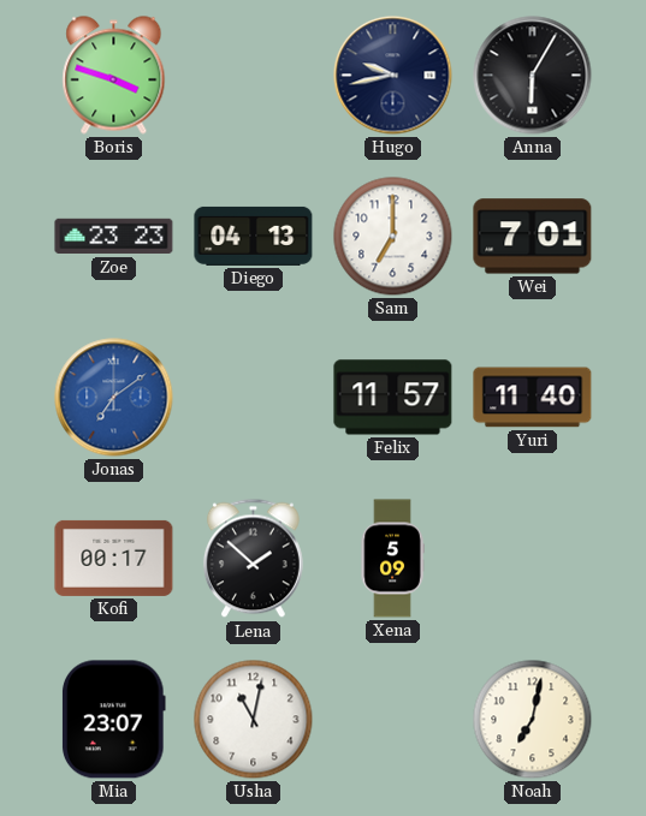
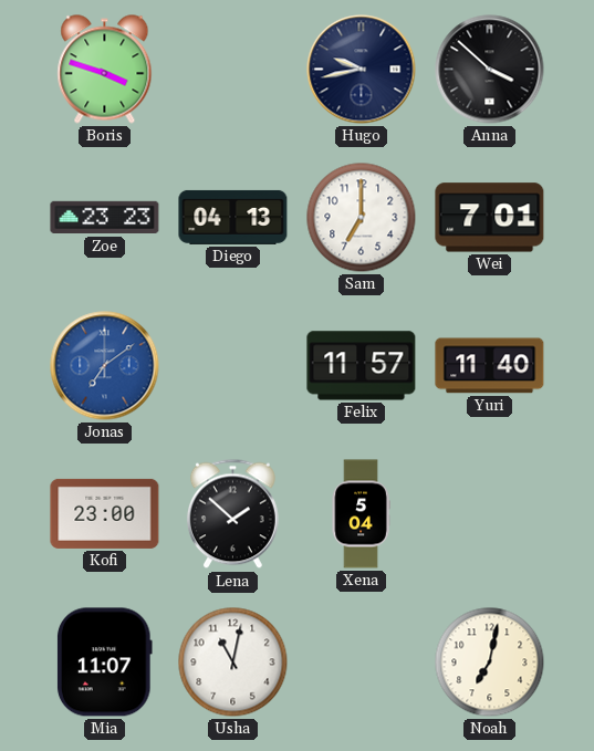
Anna: 6:05 -> 3:52 (490, 70)
Kofi: 00:17 -> 23:00 (105, 513)
Xena: 5:09 -> 5:04 (361, 514)
Mia: 23:07 -> 11:07 (104, 663)
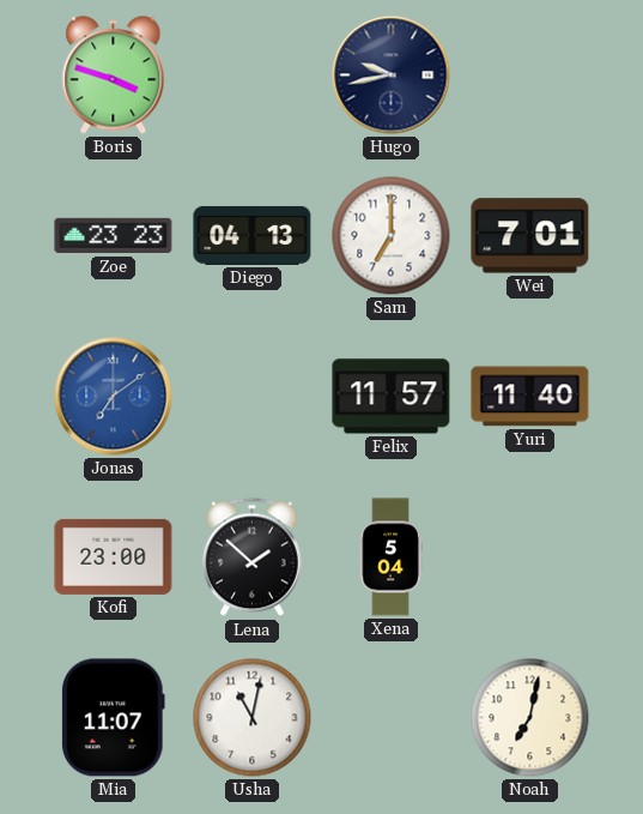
Anna: 3:52 -> none (490, 70)
